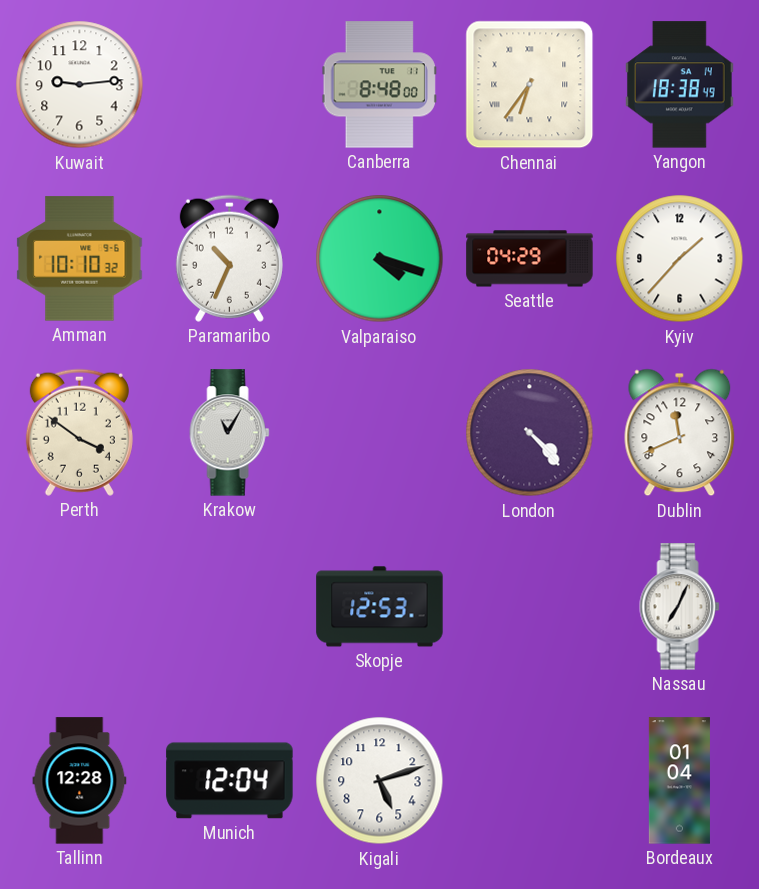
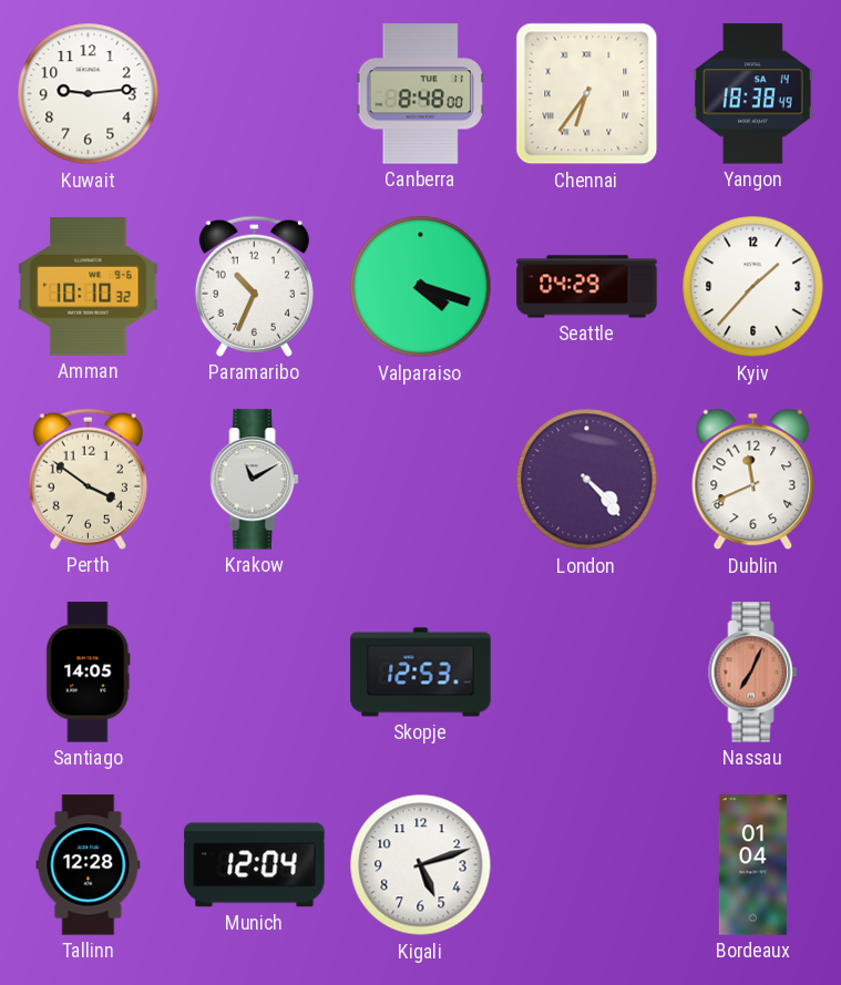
Krakow: 11:05 -> 11:10 (255, 480)
Santiago: none -> 14:05 (89, 673)
Nassau dial: white -> salmon (753, 673)
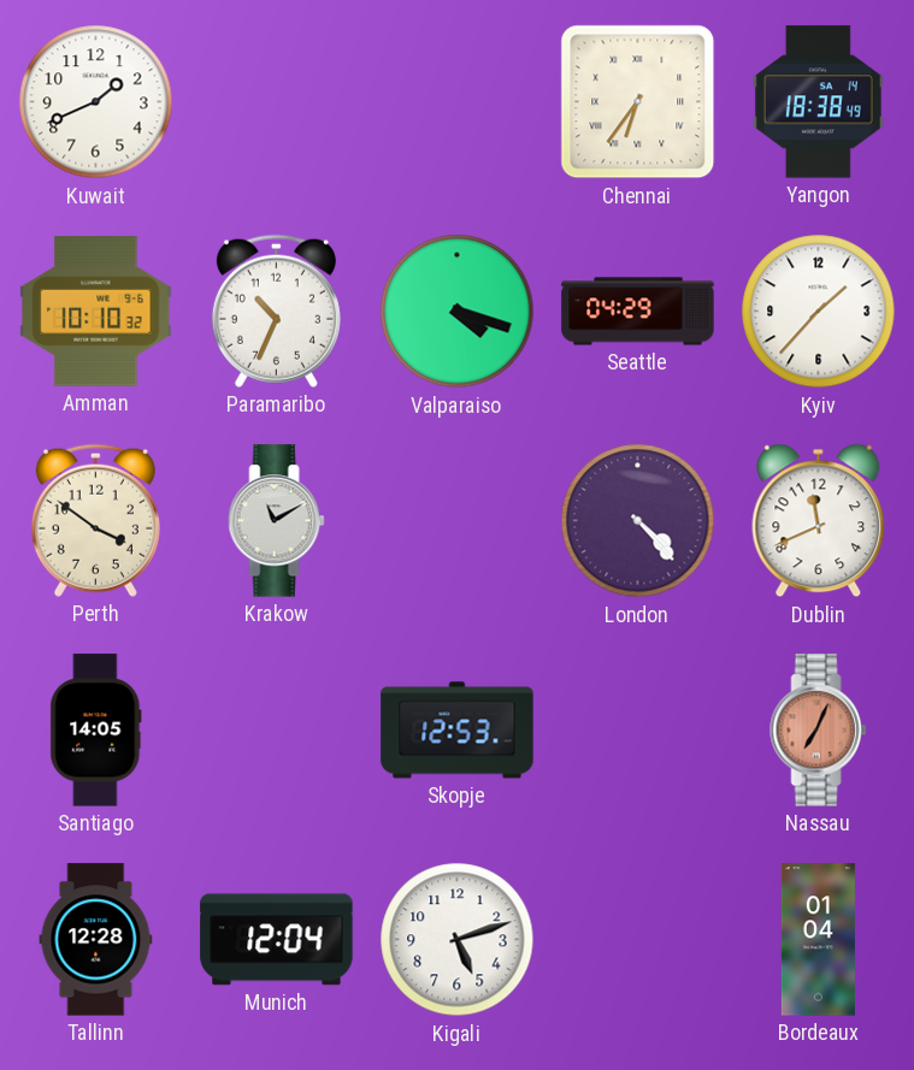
Kuwait: 9:14 -> 1:41 (96, 102)
Canberra: 8:48 -> none (420, 94)
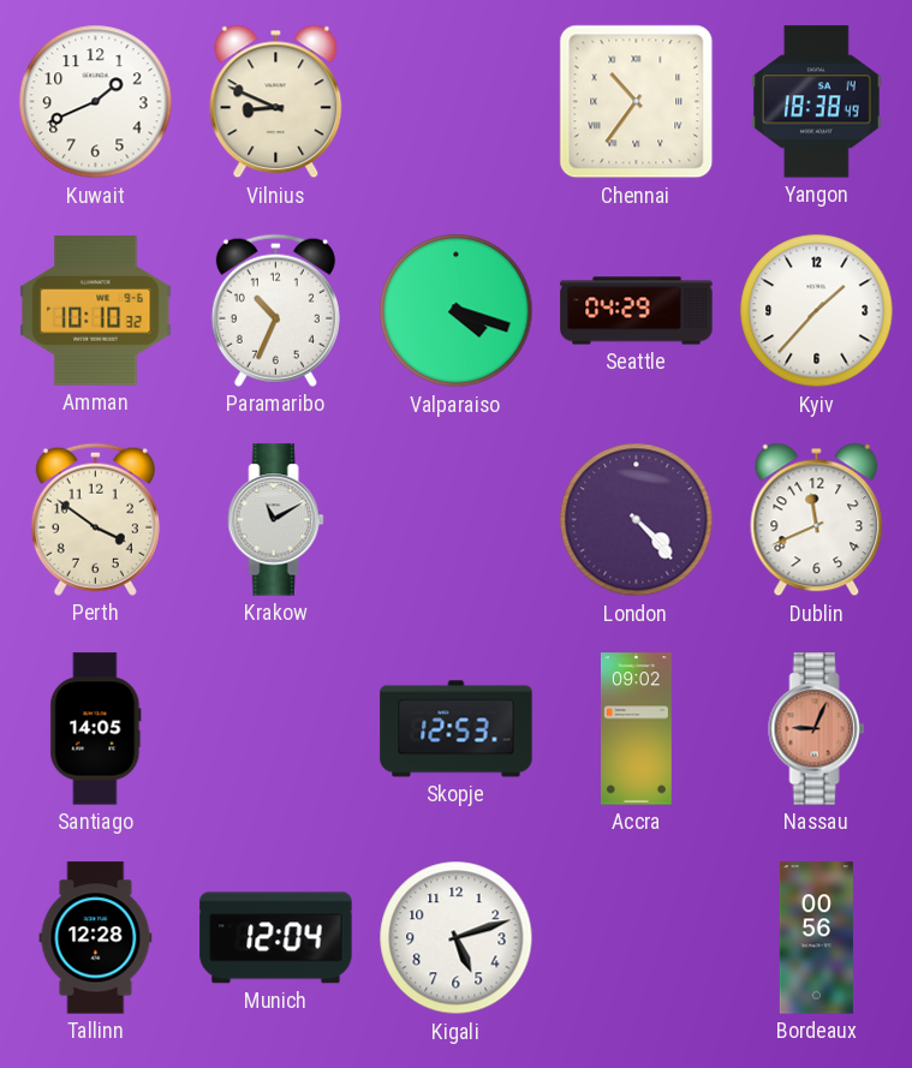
Vilnius: none -> 8:49 (276, 102)
Chennai: 6:36 -> 10:36 (637, 102)
Accra: none -> 09:02 (637, 729)
Nassau: 7:04 -> 9:04 (817, 729)
Bordeaux: 01:04 -> 00:56 (816, 938)
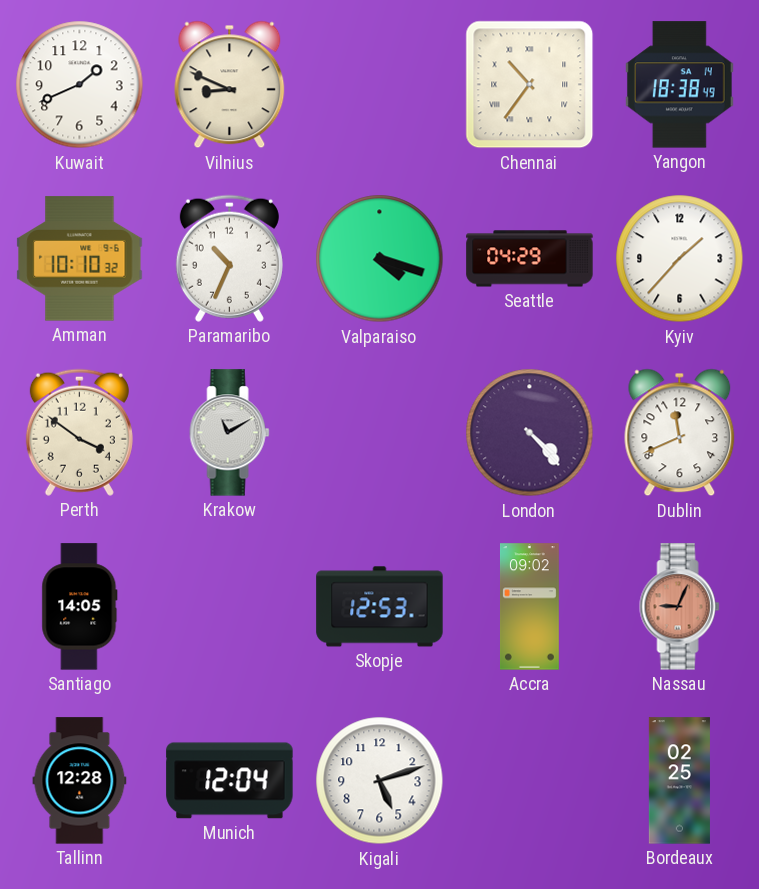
Bordeaux: 00:56 -> 02:25 (679, 781)
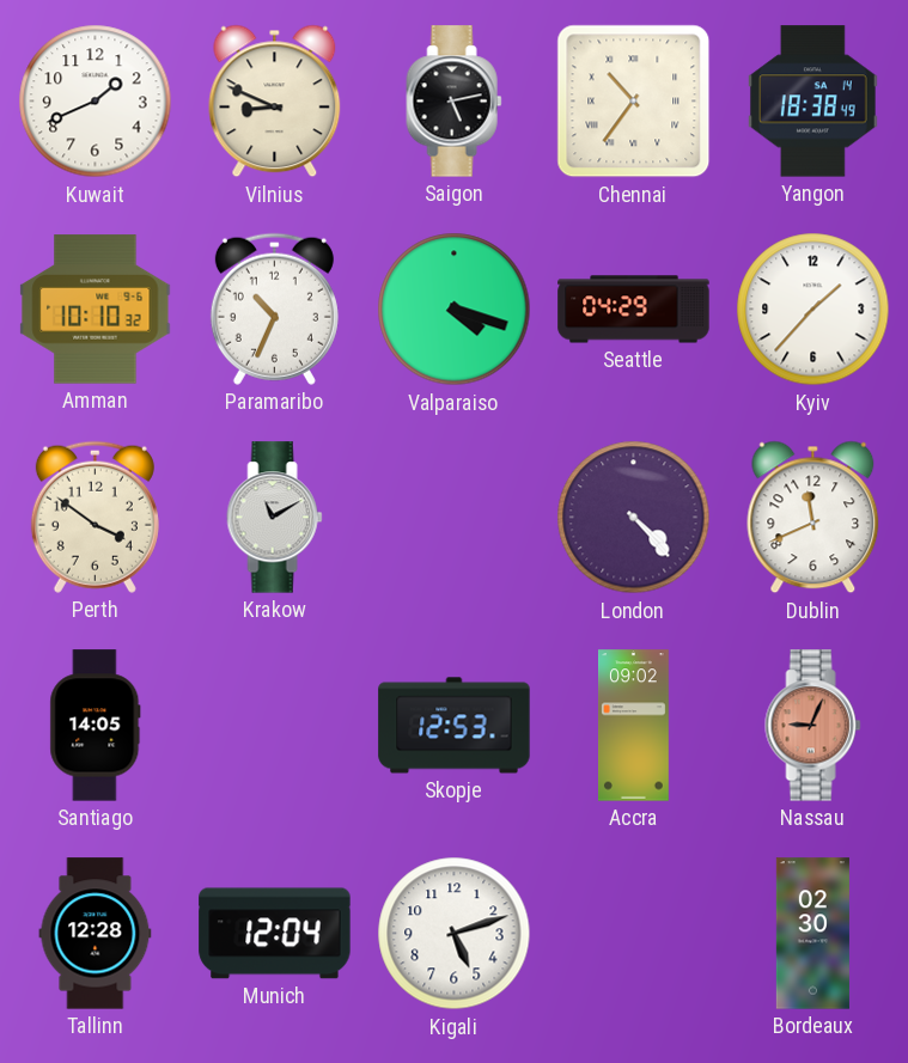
Saigon: none -> 5:13 (455, 102)
Bordeaux: 02:25 -> 02:30 (812, 934)
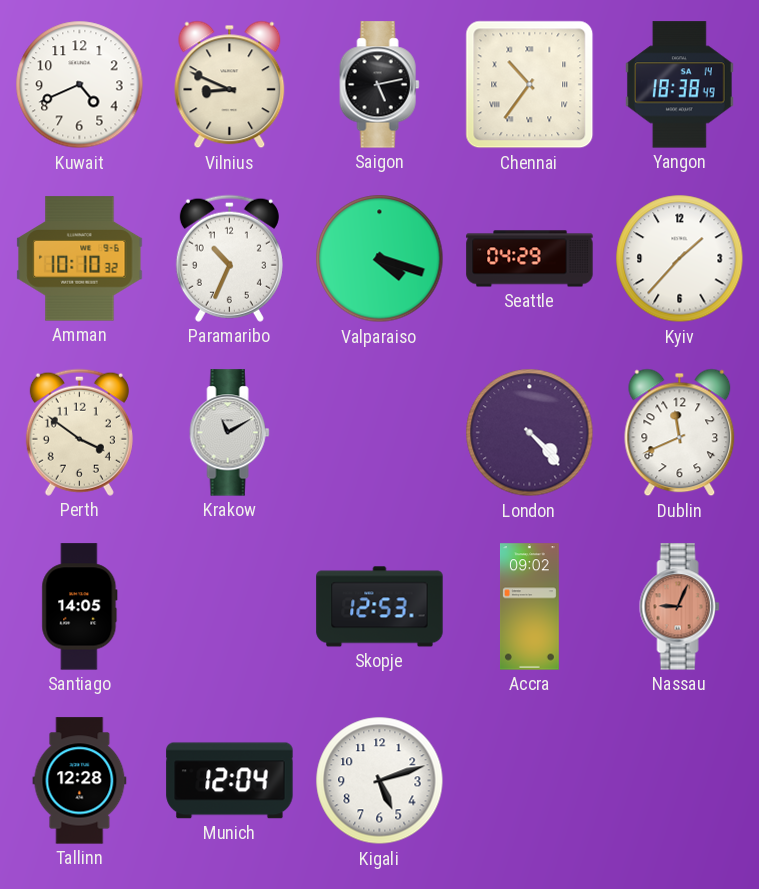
Kuwait: 1:41 -> 4:41 (80, 85)
Bordeaux: 02:30 -> none (812, 934)
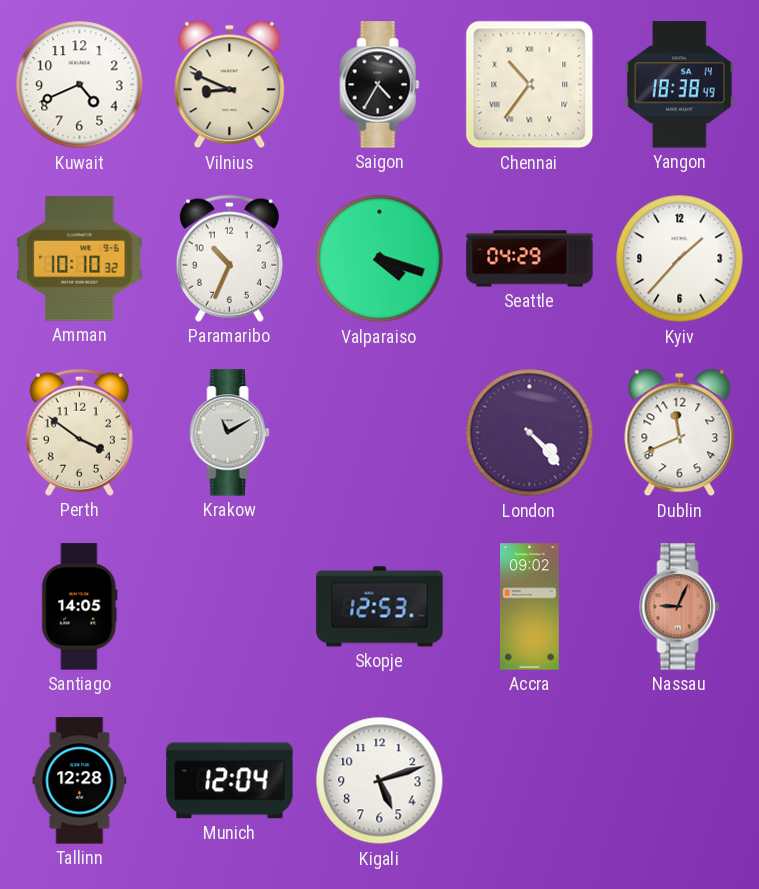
Saigon: 5:13 -> 4:35 (380, 85)
